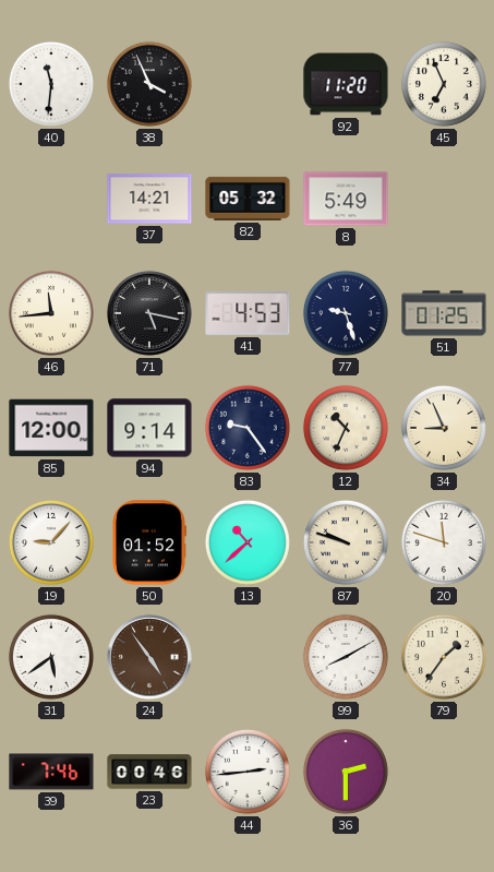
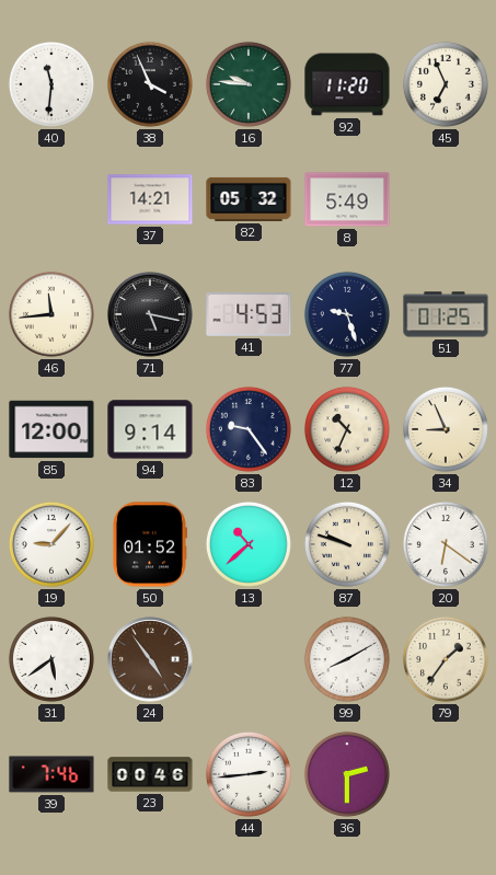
16: none -> 9:46 (249, 84)
20: 11:48 -> 6:21 (446, 544)
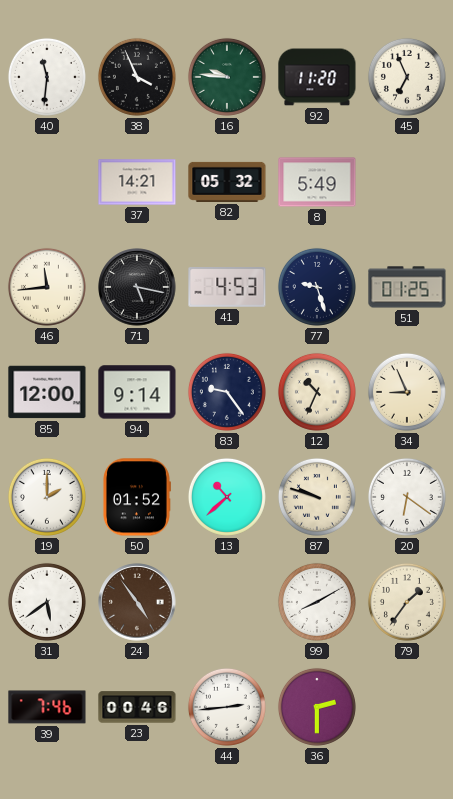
19: 9:07 -> 2:00 (47, 497)
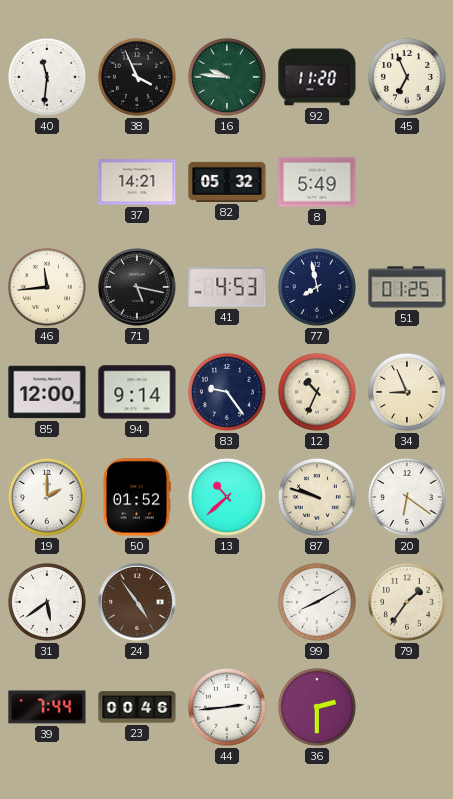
77: 9:27 -> 7:58 (317, 287)
39: 7:46 -> 7:44 (47, 707)
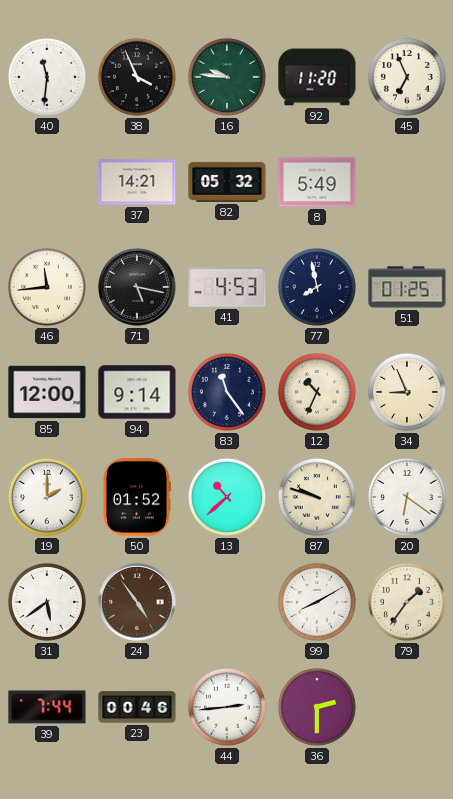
83: 9:24 -> 11:24 (227, 392)
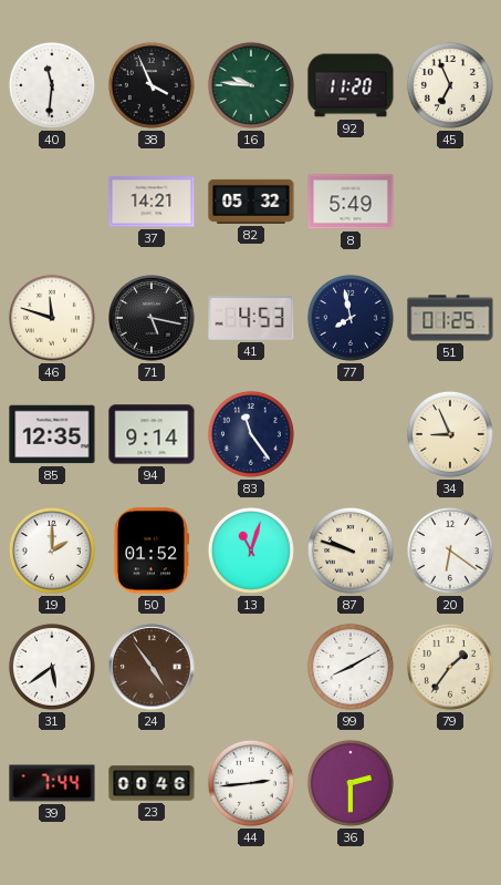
46: 11:44 -> 11:48 (52, 318)
85: 12:00 -> 12:35 (52, 434)
12: 10:34 -> none (317, 392)
13: 10:38 -> 11:03 (251, 550)
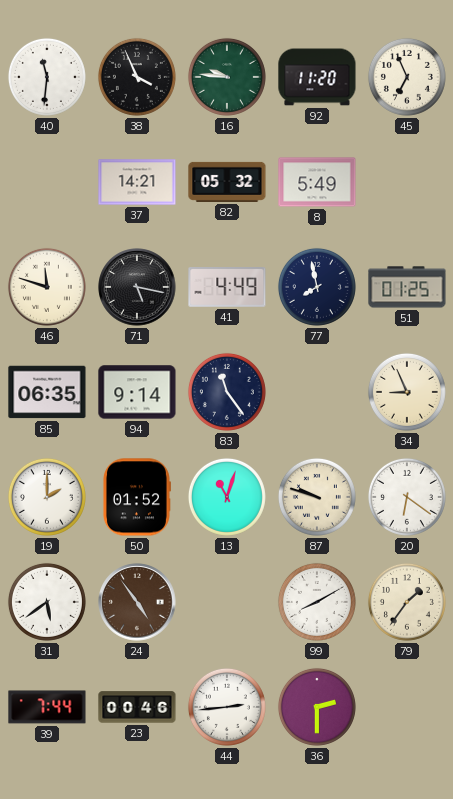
41: 4:53 -> 4:49 (227, 288)
85: 12:35 -> 06:35 (47, 392)
